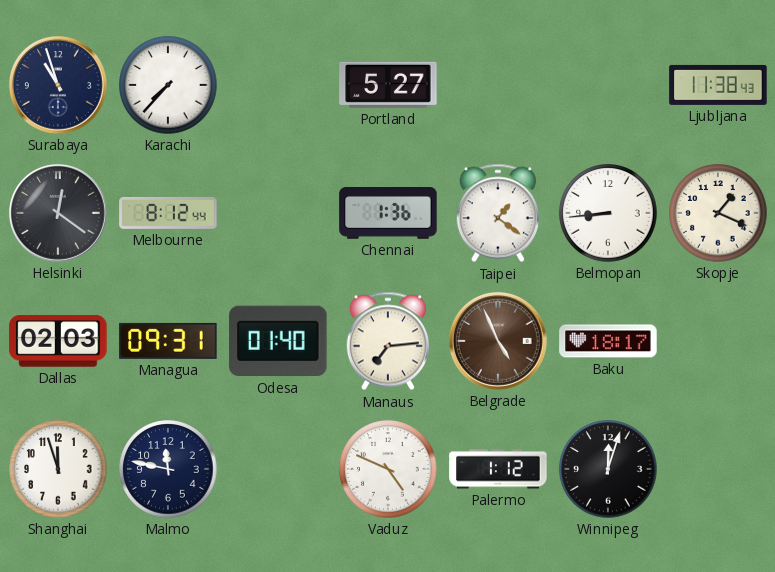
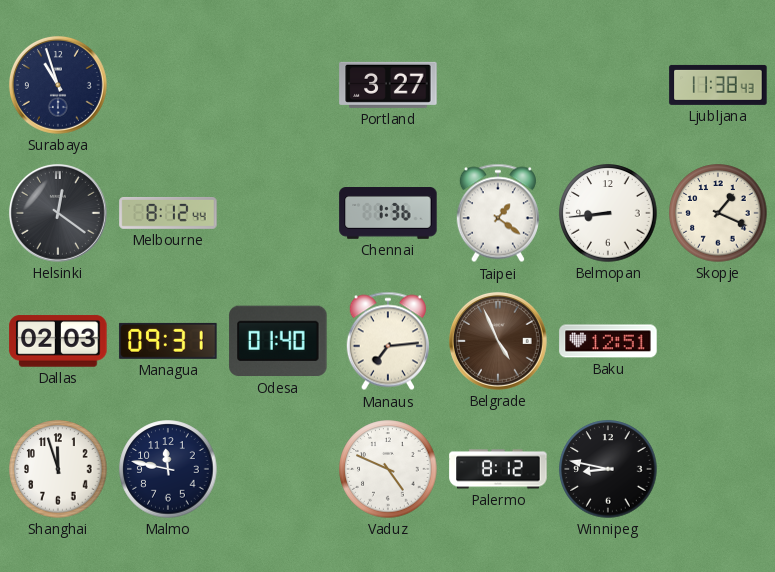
Karachi: 7:37 -> none (168, 85)
Portland: 5:27 -> 3:27 (388, 85)
Baku: 18:17 -> 12:51 (608, 341)
Palermo: 1:12 -> 8:12 (498, 469)
Winnipeg: 12:03 -> 8:47 (608, 469)
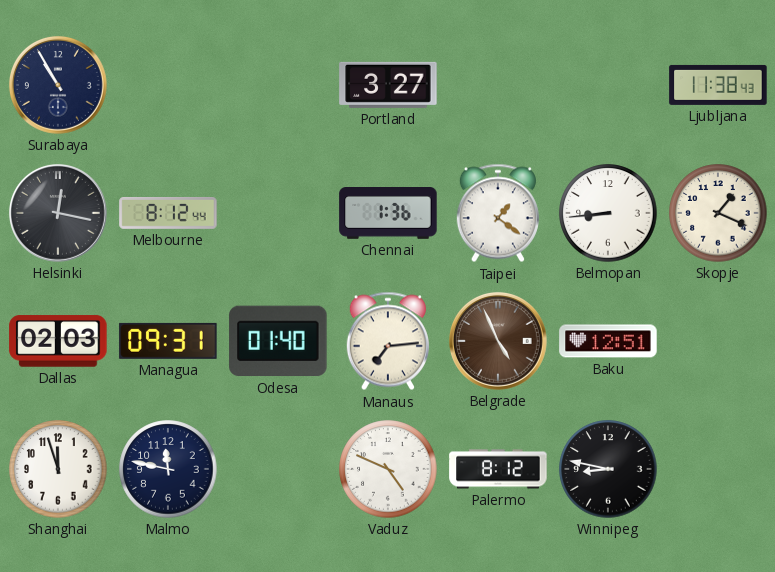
Surabaya: 10:57 -> 10:55 (58, 85)
Helsinki: 12:21 -> 12:17 (58, 213)
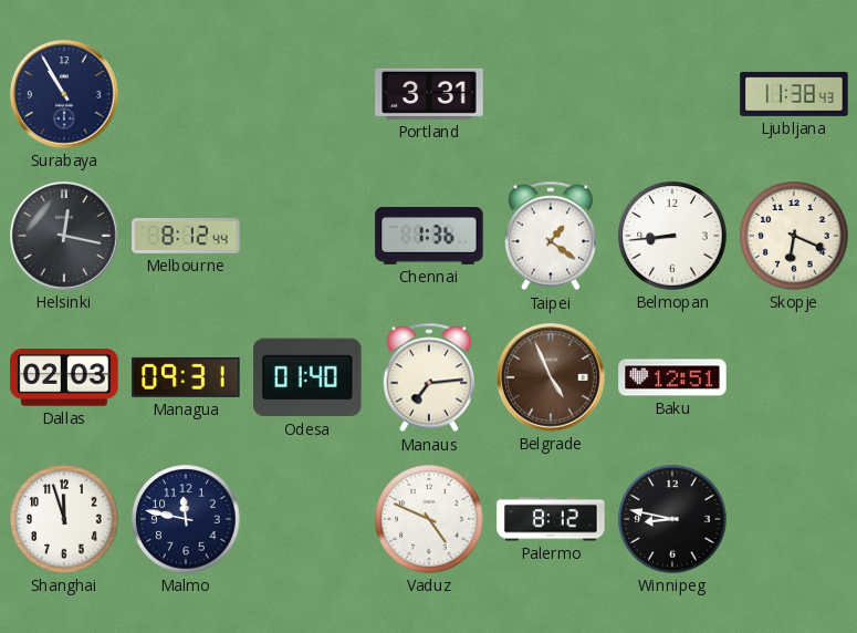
Portland: 3:27 -> 3:31 (429, 94)
Skopje: 1:19 -> 6:19 (794, 236)
